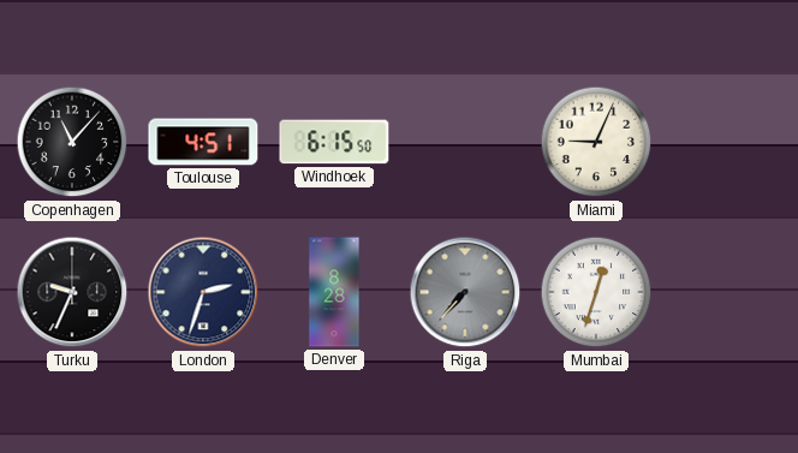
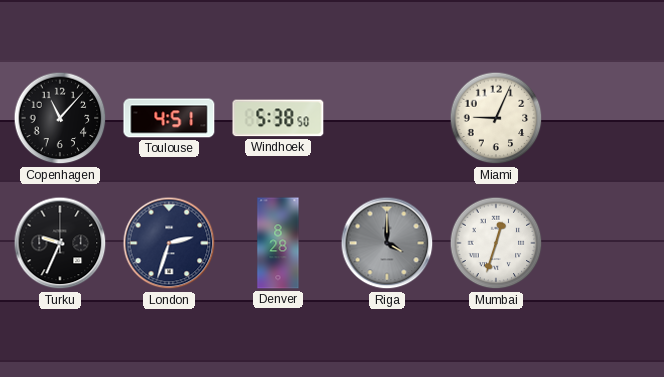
Windhoek: 6:15 -> 5:38 (278, 118)
Riga: 7:37 -> 4:00 (387, 243)
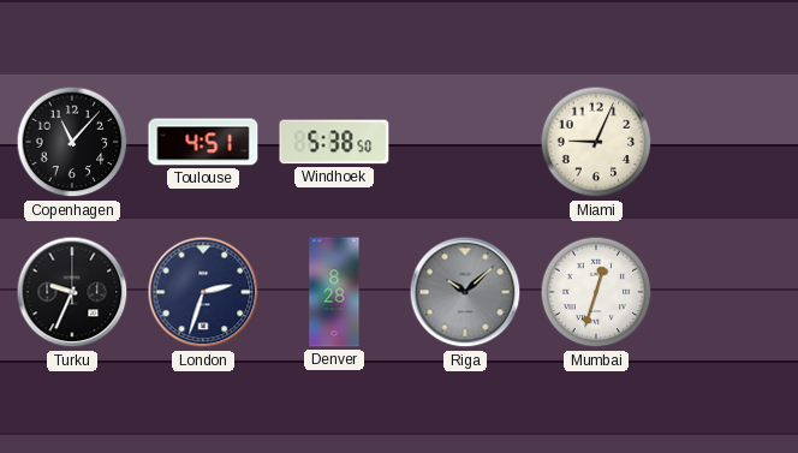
Riga: 4:00 -> 10:08 (465, 292)
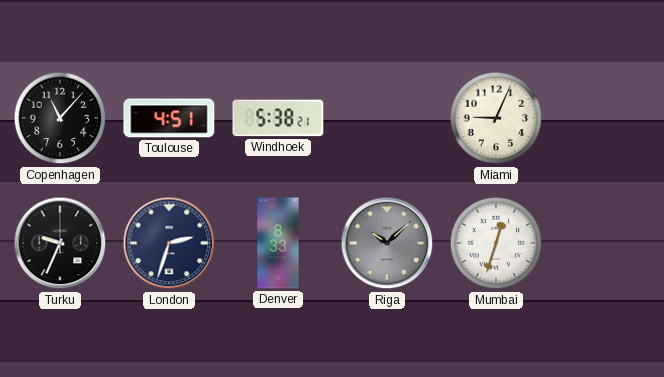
Windhoek: 5:38:50 -> 5:38:21 (278, 118)
Denver: 8:28 -> 8:33 (278, 243)
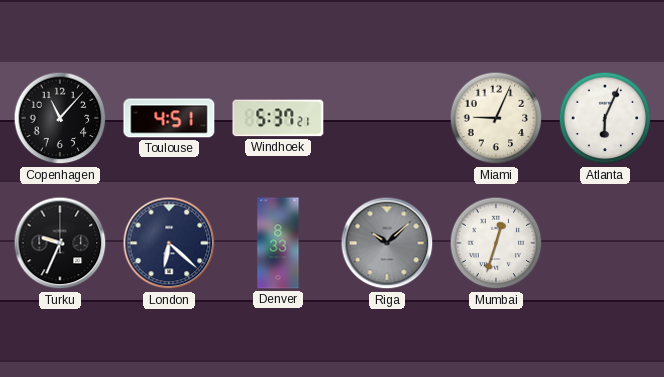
Windhoek: 5:38 -> 5:37 (278, 118)
Atlanta: none -> 6:04 (605, 118)
London: 2:33 -> 6:22 (169, 243)
